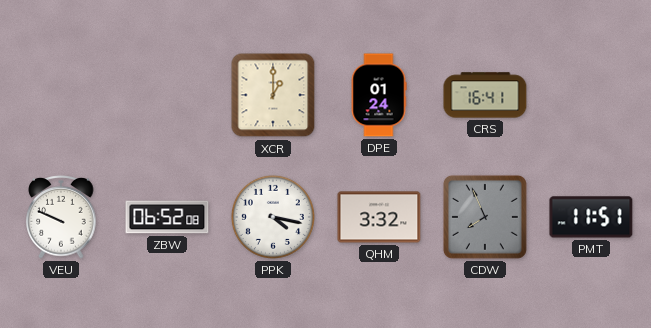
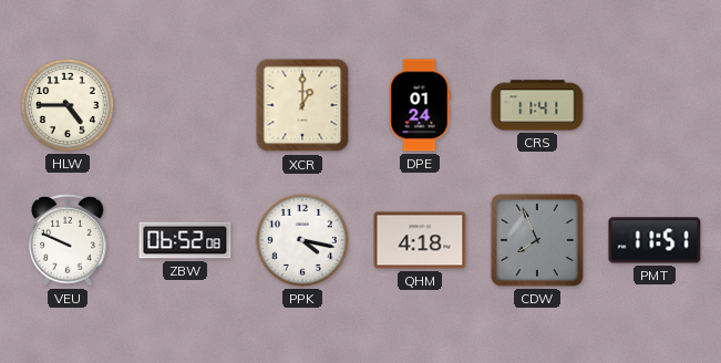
HLW: none -> 4:45 (68, 105)
CRS: 16:41 -> 11:41 (537, 105)
QHM: 3:32 -> 4:18 (420, 240)
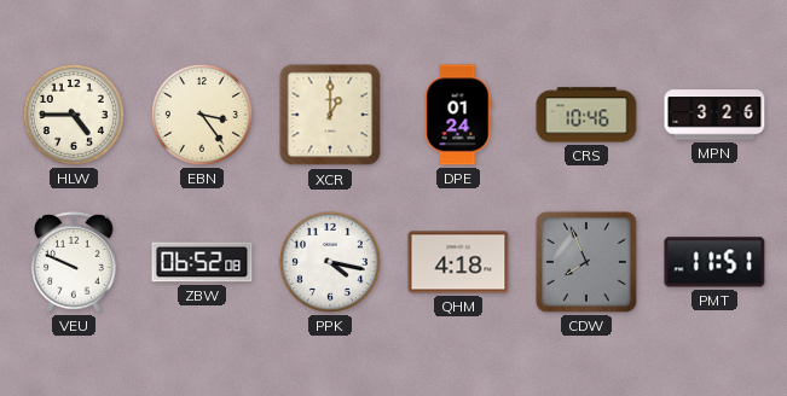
EBN: none -> 3:24 (202, 115)
CRS: 11:41 -> 10:46 (586, 115)
MPN: none -> 3:26 (714, 115)
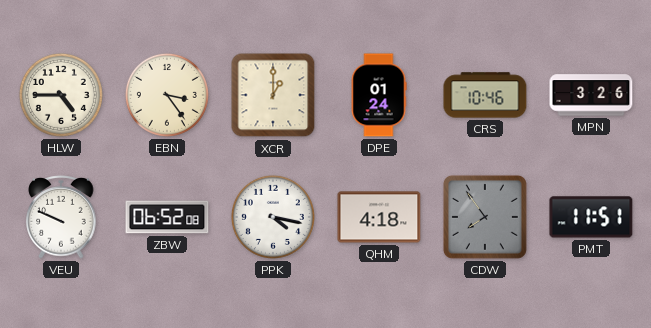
CDW: 7:56 -> 7:54 (485, 217)
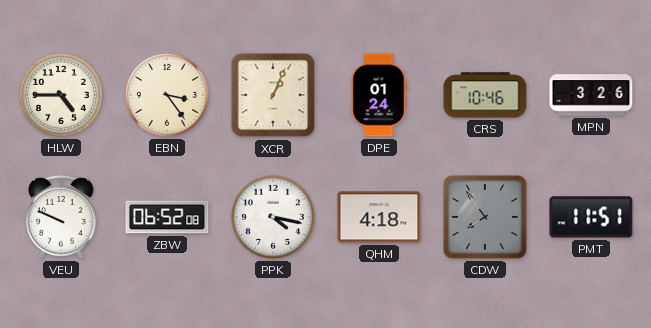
XCR: 1:00 -> 1:04 (273, 95)
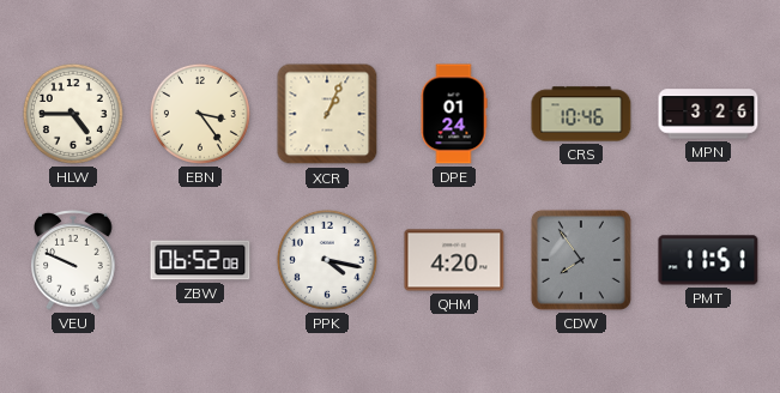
QHM: 4:18 -> 4:20 (454, 260)
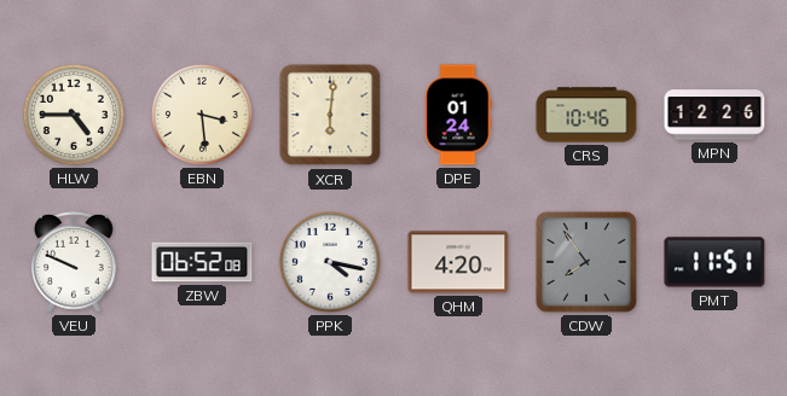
EBN: 3:24 -> 3:29 (202, 115)
XCR: 1:04 -> 6:01 (330, 115)
MPN: 3:26 -> 12:26 (714, 115)
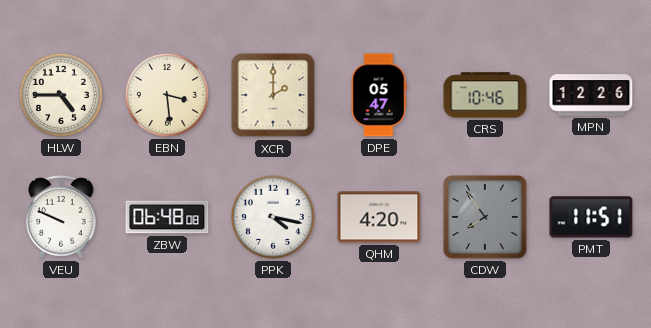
XCR: 6:01 -> 2:00 (273, 95)
DPE: 01:24 -> 05:47 (379, 95)
ZBW: 06:52 -> 06:48 (167, 217)
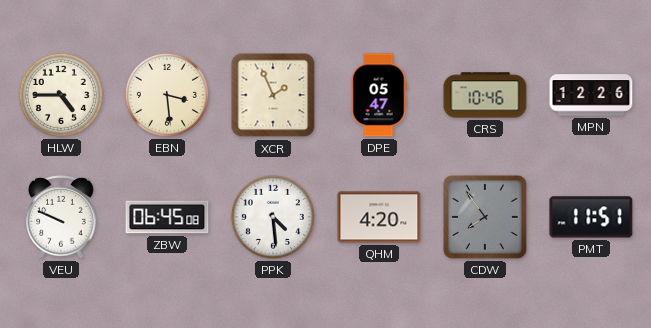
XCR: 2:00 -> 1:56 (273, 95)
ZBW: 06:48 -> 06:45 (167, 217)
PPK: 4:17 -> 4:29 (273, 217)
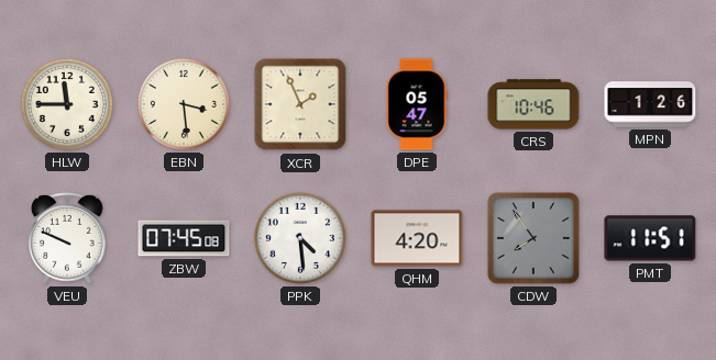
HLW: 4:45 -> 11:45 (67, 104)
MPN: 12:26 -> 1:26 (650, 104)
ZBW: 06:45 -> 07:45 (184, 238)
